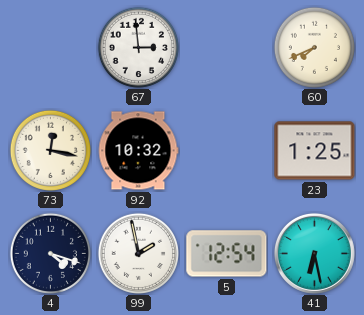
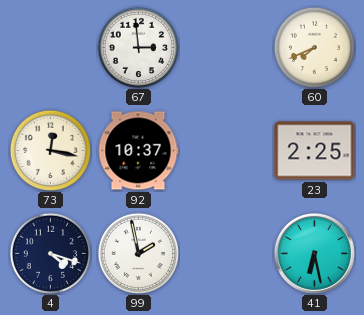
92: 10:32 -> 10:37 (138, 151)
23: 1:25 -> 2:25 (315, 151)
5: 12:54 -> none (227, 254)
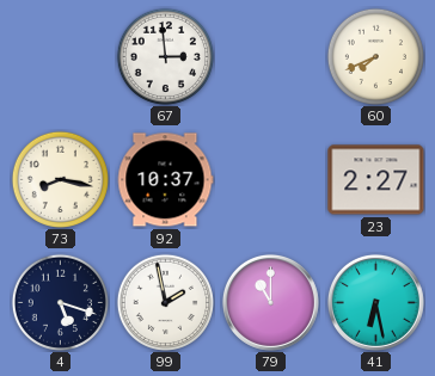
73: 12:17 -> 8:17 (60, 179)
23: 2:25 -> 2:27 (376, 180)
4: 4:18 -> 5:18 (60, 302)
79: none -> 11:00 (270, 302)
